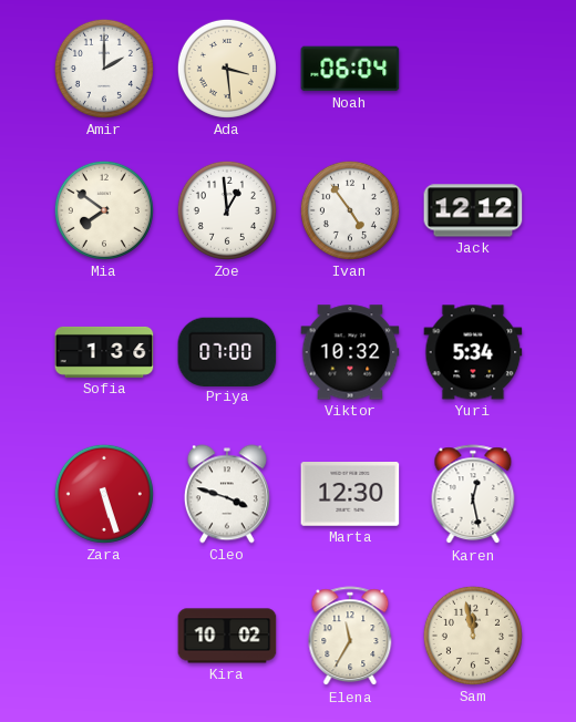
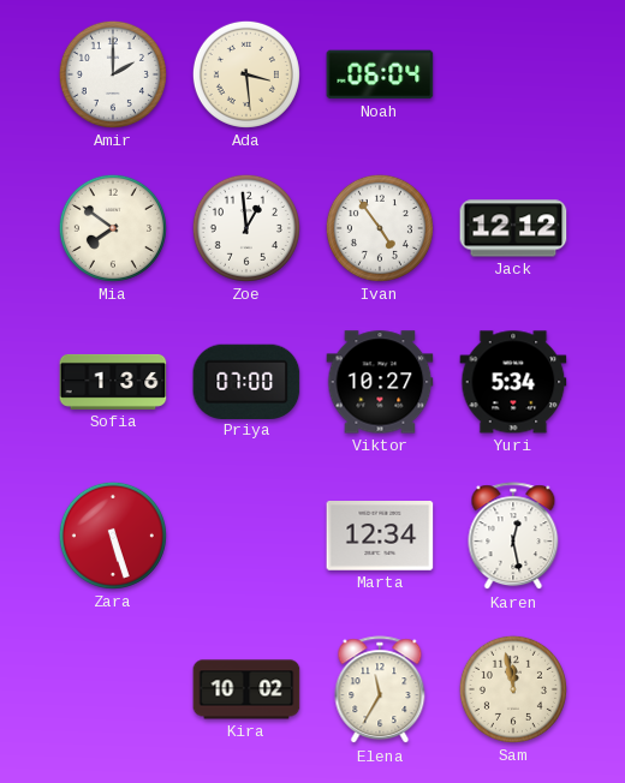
Viktor: 10:32 -> 10:27 (380, 382)
Cleo: 3:48 -> none (227, 494)
Marta: 12:30 -> 12:34 (380, 537)
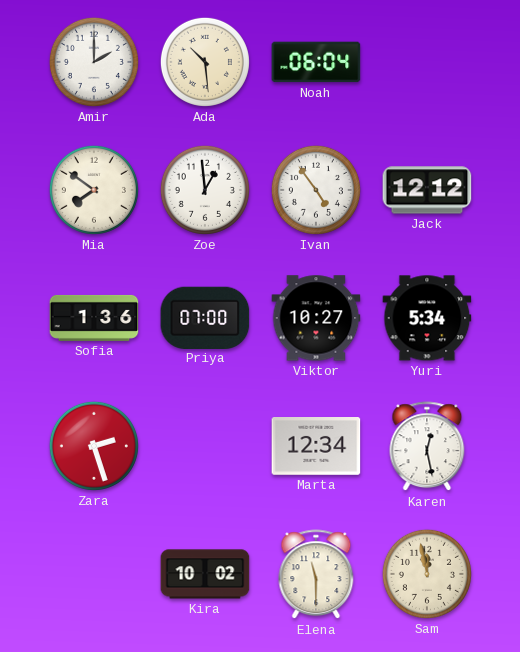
Ada: 3:29 -> 10:29 (205, 62)
Zara: 5:27 -> 2:27 (94, 446)
Elena: 11:35 -> 11:30 (316, 575)
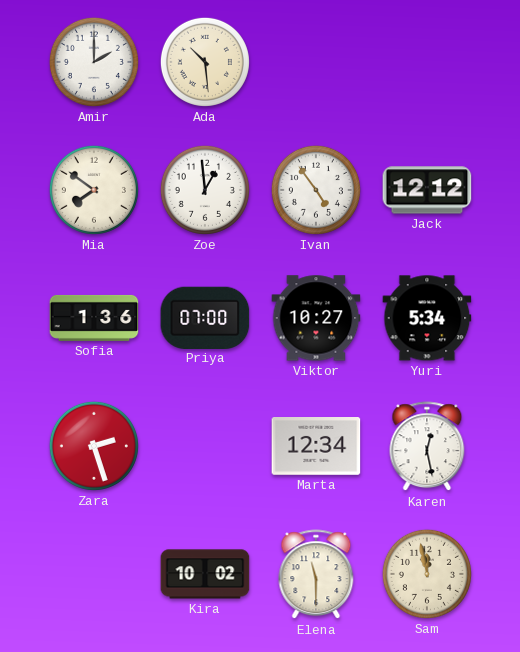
Noah: 06:04 -> none (316, 62)
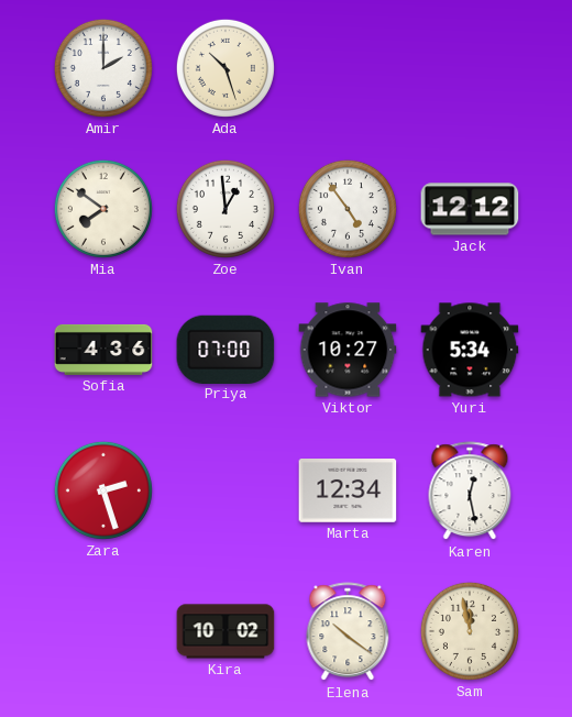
Ada: 10:29 -> 10:27 (226, 68)
Sofia: 1:36 -> 4:36 (103, 350)
Elena: 11:30 -> 10:21 (348, 632)
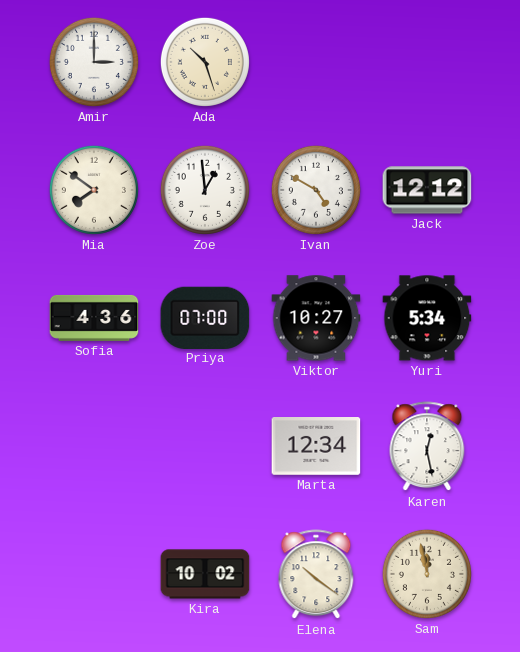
Amir: 2:00 -> 3:00 (94, 62)
Ivan: 4:54 -> 4:50 (316, 190)
Zara: 2:27 -> none (103, 490)
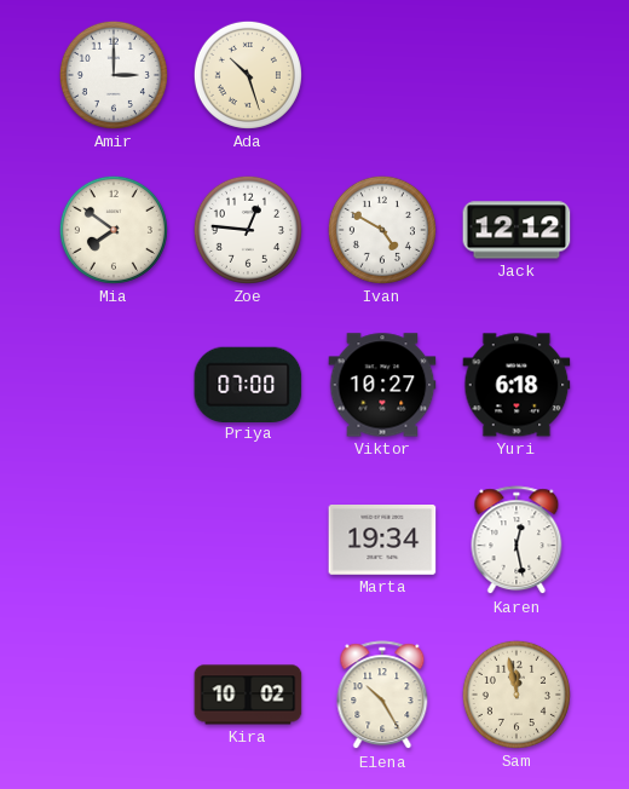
Zoe: 12:59 -> 12:46 (248, 230)
Sofia: 4:36 -> none (94, 318)
Yuri: 5:34 -> 6:18 (517, 385)
Marta: 12:34 -> 19:34 (382, 541)
Elena: 10:21 -> 10:25 (382, 696)
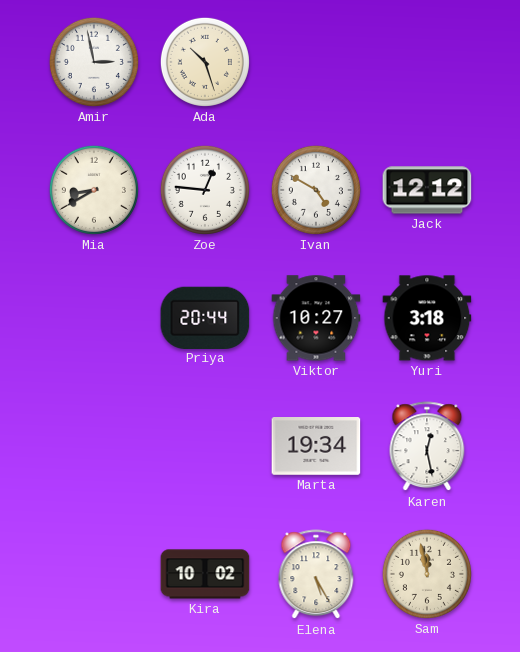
Amir: 3:00 -> 2:58 (94, 62)
Mia: 7:51 -> 8:40 (94, 190)
Priya: 07:00 -> 20:44 (205, 317)
Yuri: 6:18 -> 3:18 (427, 318)
Elena: 10:25 -> 5:25 (316, 575)
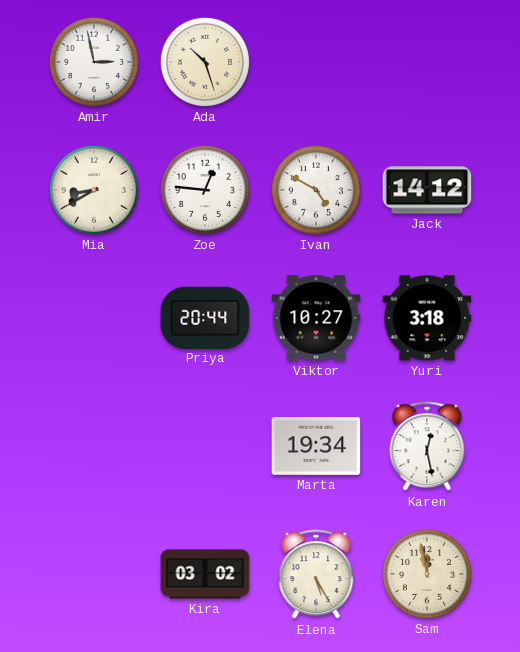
Jack: 12:12 -> 14:12 (427, 190)
Kira: 10:02 -> 03:02 (205, 574)
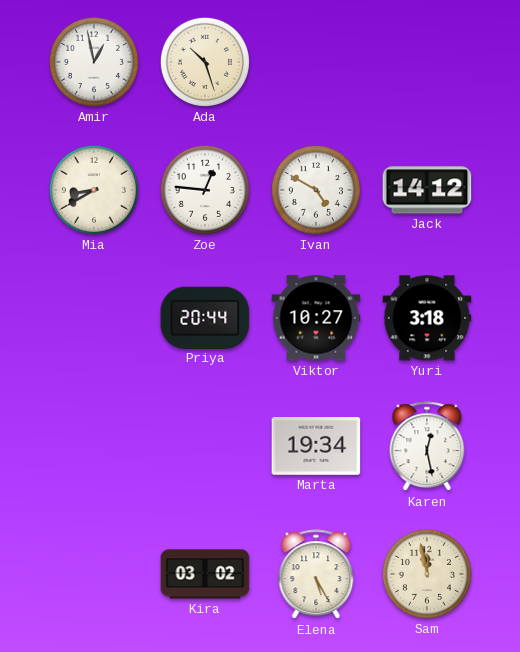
Amir: 2:58 -> 12:58 (94, 62)
